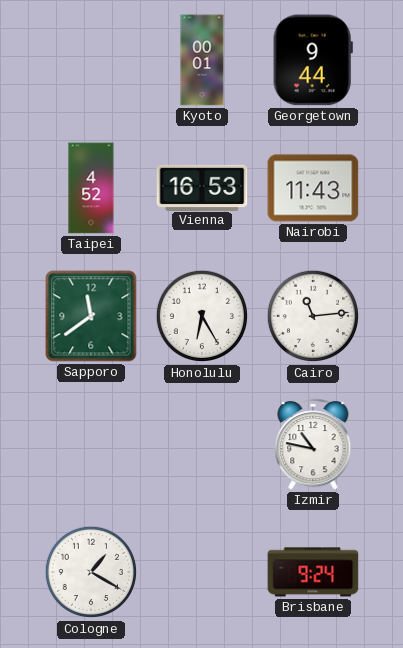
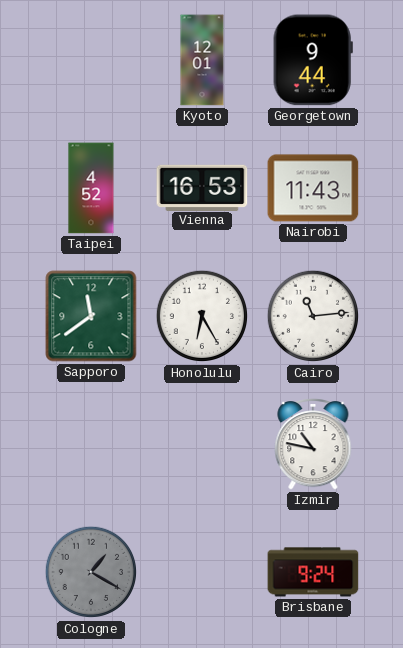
Kyoto: 00:01 -> 12:01 (202, 60)
Cologne dial: white -> grey (91, 572)
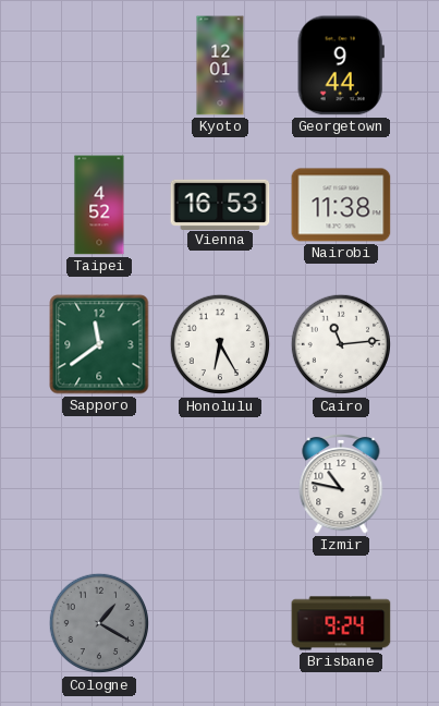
Nairobi: 11:43 -> 11:38 (341, 205)
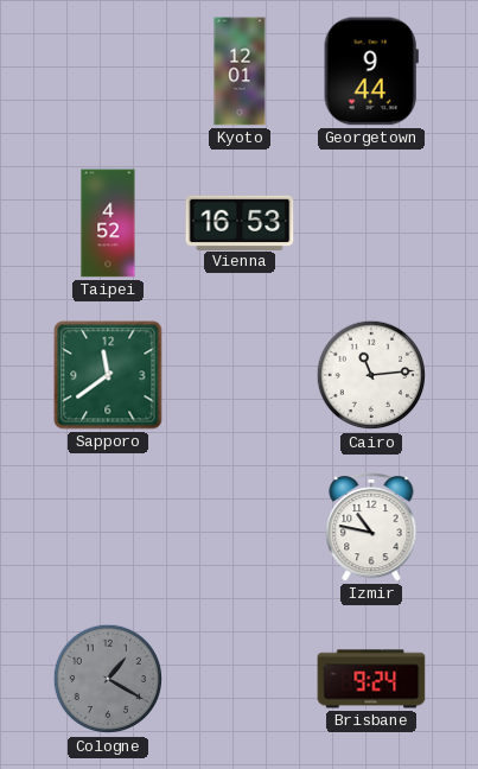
Nairobi: 11:38 -> none (341, 205)
Honolulu: 6:25 -> none (220, 344)
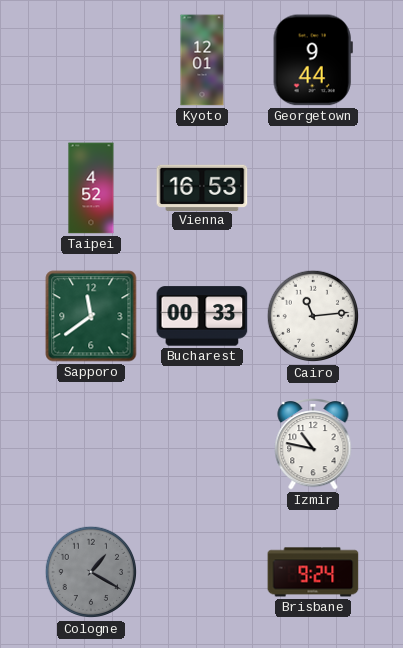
Bucharest: none -> 00:33 (202, 316)
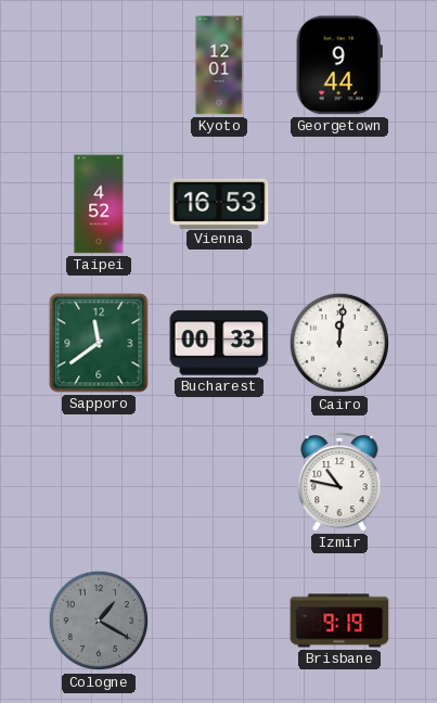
Cairo: 11:14 -> 12:01 (339, 343)
Brisbane: 9:24 -> 9:19 (339, 621)
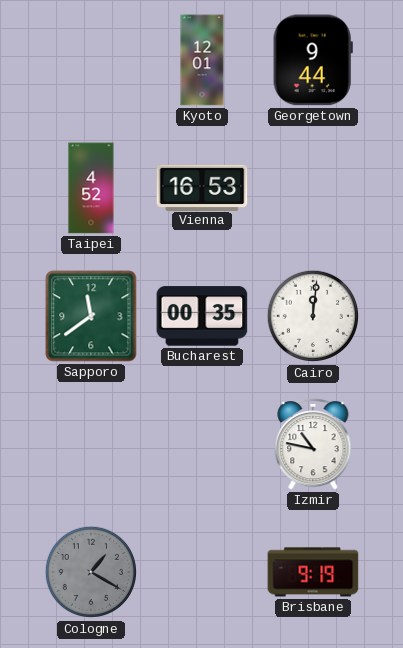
Bucharest: 00:33 -> 00:35 (202, 316)
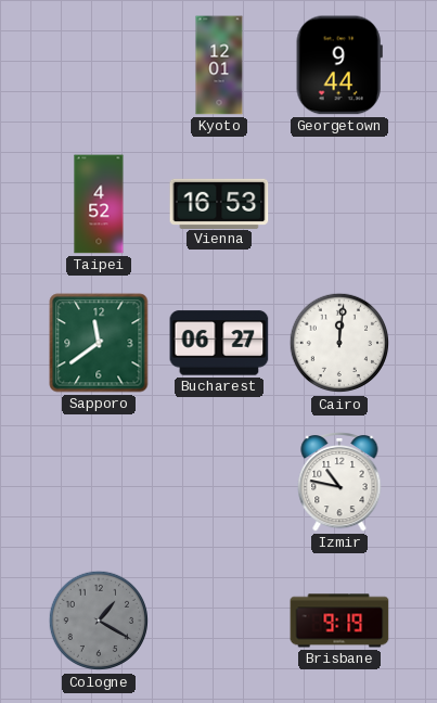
Bucharest: 00:35 -> 06:27 (219, 343)
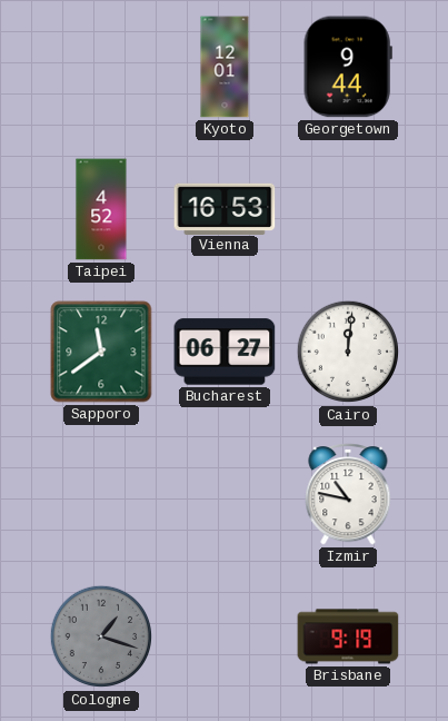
Cologne: 1:20 -> 1:18 (101, 636)
